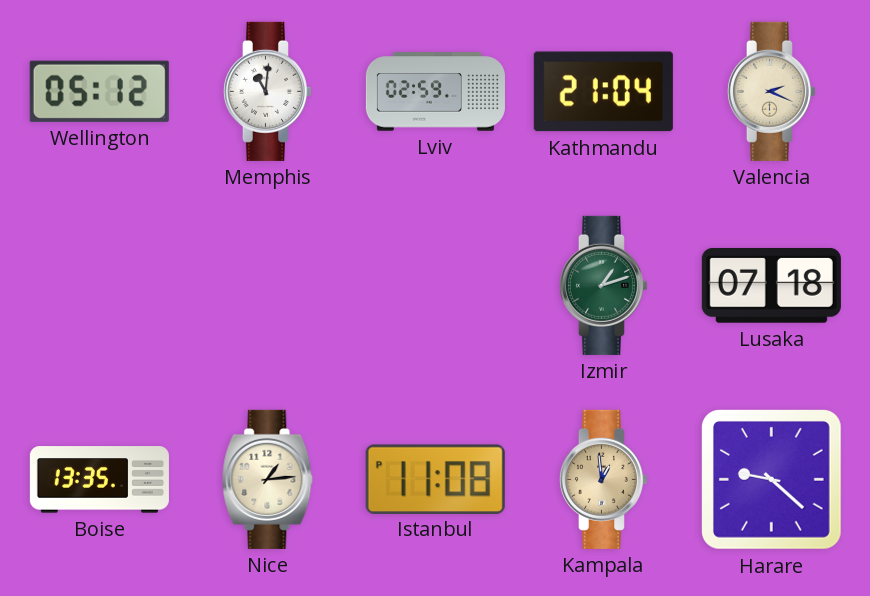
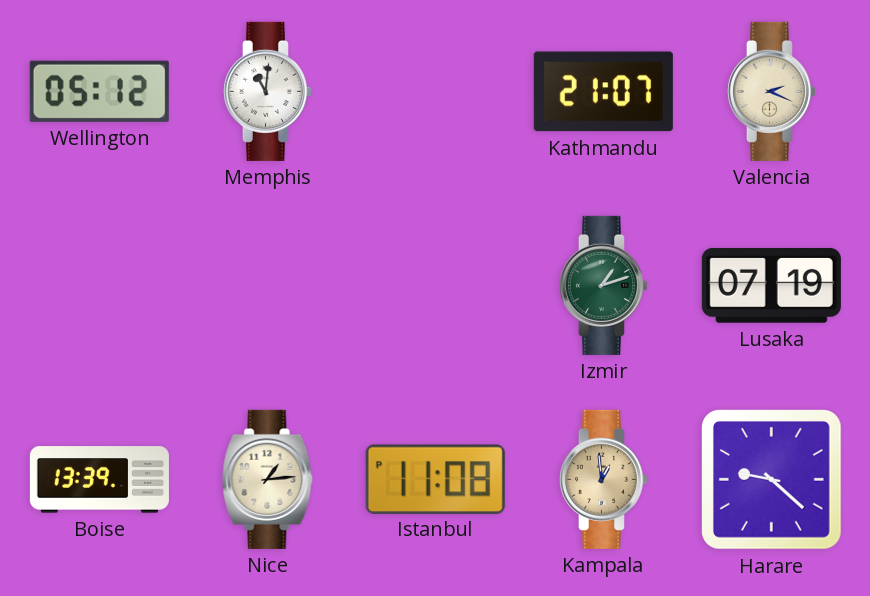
Lviv: 02:59 -> none (435, 92)
Kathmandu: 21:04 -> 21:07 (603, 92)
Lusaka: 07:18 -> 07:19 (771, 285)
Boise: 13:35 -> 13:39 (99, 480)
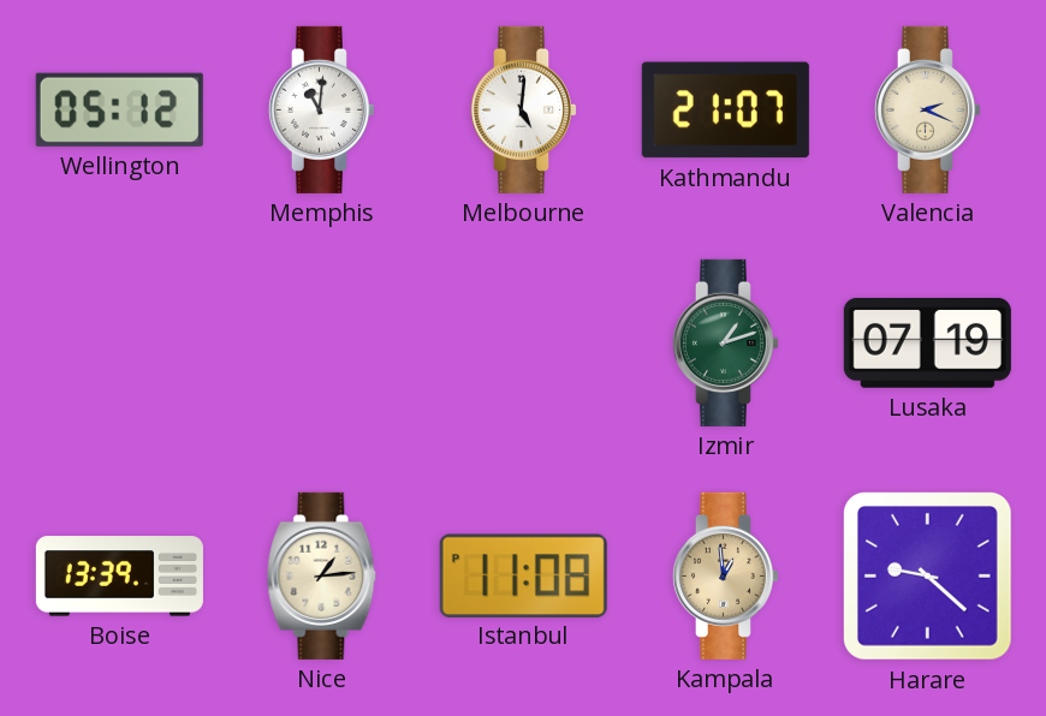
Melbourne: none -> 5:01 (523, 109)
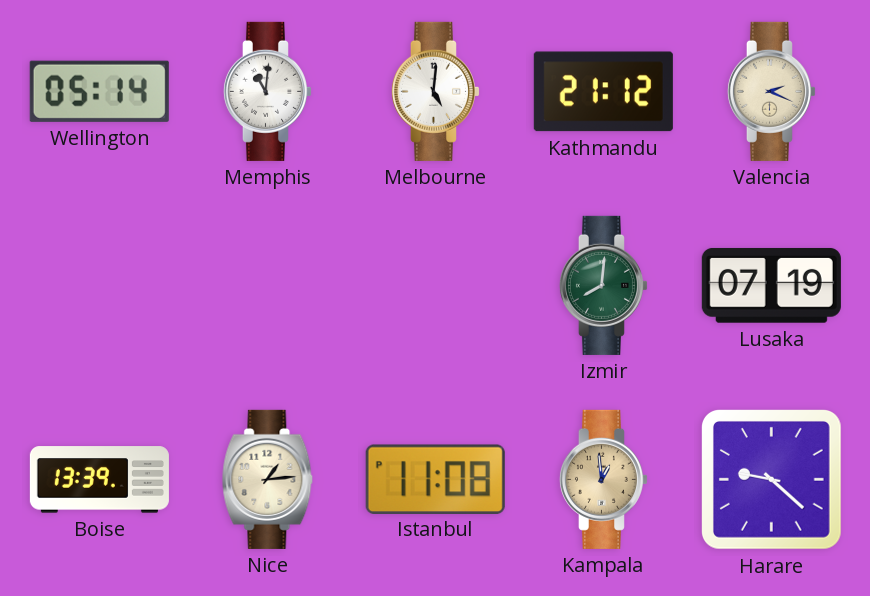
Wellington: 05:12 -> 05:14 (99, 91)
Kathmandu: 21:07 -> 21:12 (603, 92)
Izmir: 1:12 -> 8:01 (603, 285)
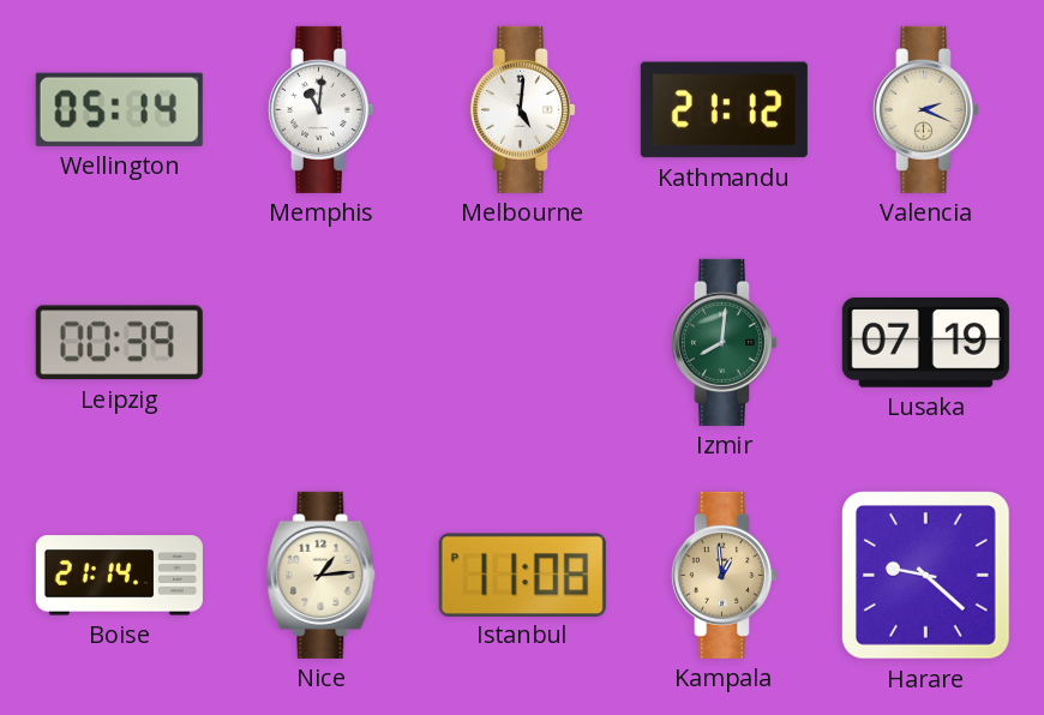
Leipzig: none -> 00:39 (119, 343)
Boise: 13:39 -> 21:14 (119, 576)
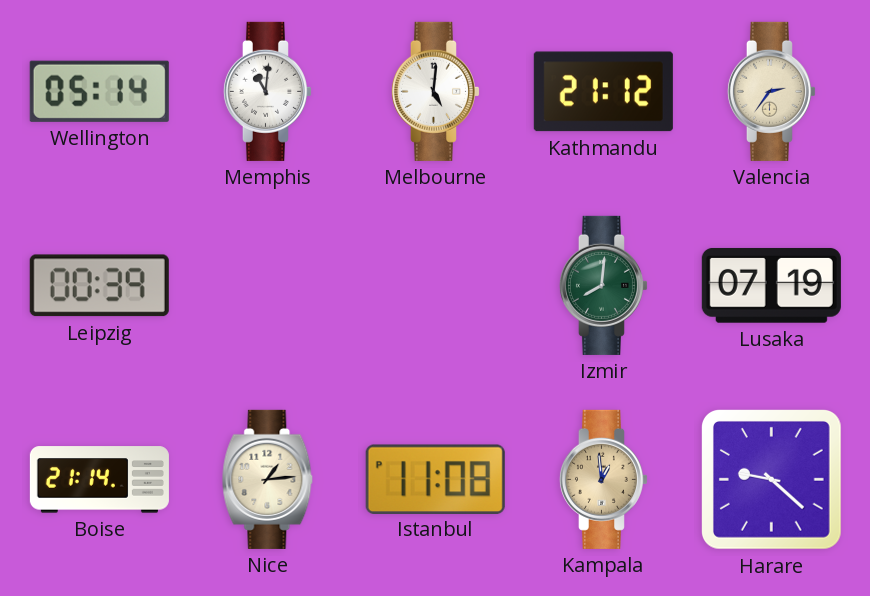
Valencia: 2:19 -> 2:36 (771, 91)
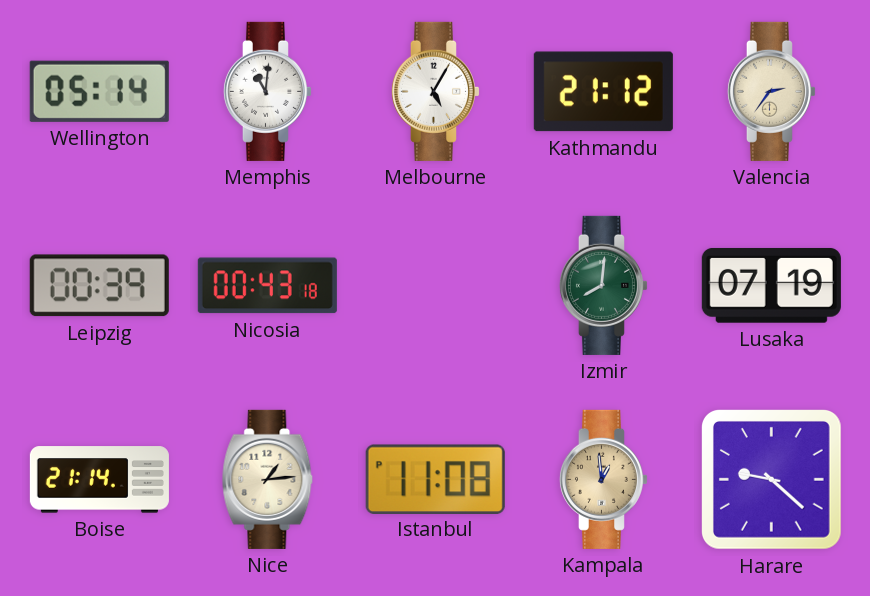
Melbourne: 5:01 -> 5:05 (435, 91)
Nicosia: none -> 00:43 (267, 286)
